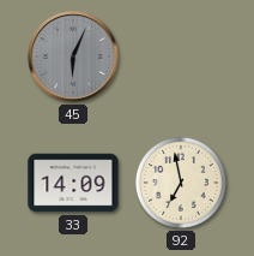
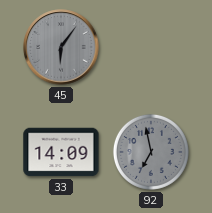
45: 6:04 -> 6:06 (61, 47)
92 dial: cream -> grey (151, 152)
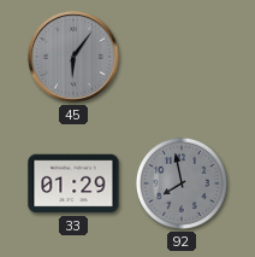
33: 14:09 -> 01:29 (73, 183)
92: 6:58 -> 7:58 (182, 183)
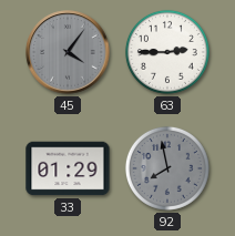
45: 6:06 -> 4:06 (68, 52)
63: none -> 2:45 (167, 52)
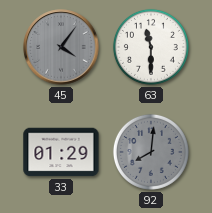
63: 2:45 -> 11:30 (151, 47)
92: 7:58 -> 8:01 (151, 152)
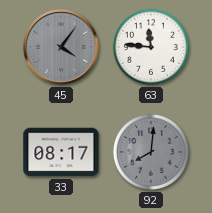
63: 11:30 -> 11:46 (151, 47)
33: 01:29 -> 08:17 (61, 152)
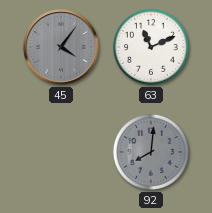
63: 11:46 -> 11:11 (151, 47)
33: 08:17 -> none (61, 152)
